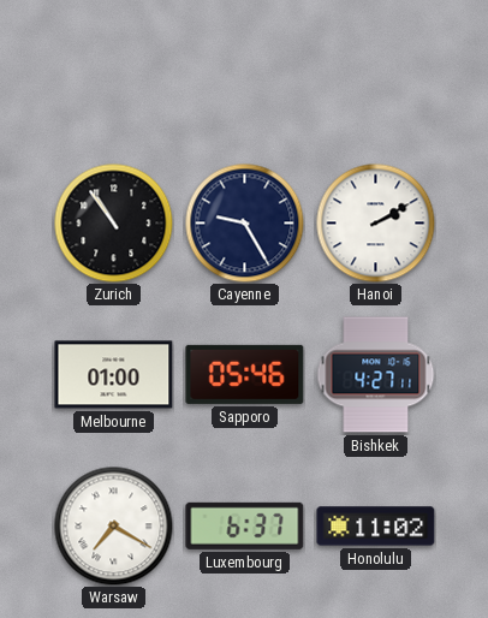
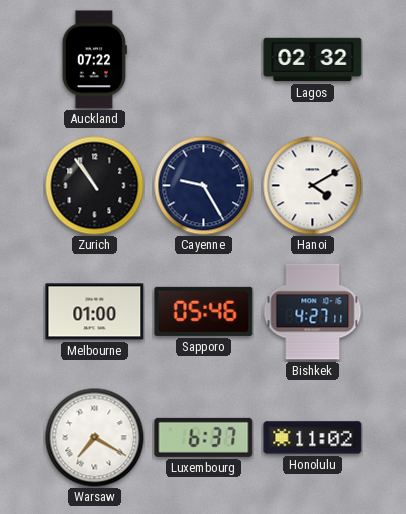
Auckland: none -> 07:22 (94, 60)
Lagos: none -> 02:32 (313, 60)
Hanoi: 2:10 -> 4:10 (313, 186)
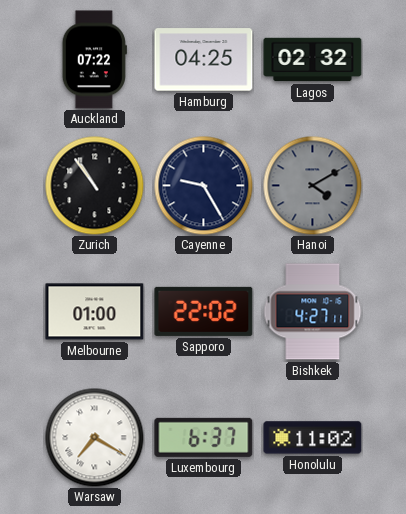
Hamburg: none -> 04:25 (204, 60)
Hanoi dial: white -> grey (313, 186)
Sapporo: 05:46 -> 22:02 (204, 311)
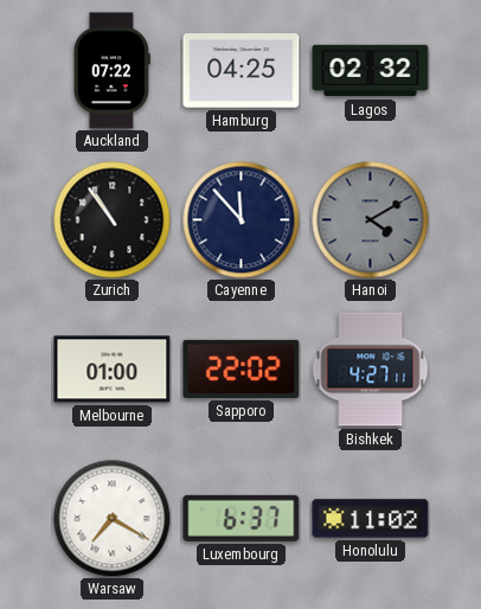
Cayenne: 9:25 -> 11:53 (242, 220)
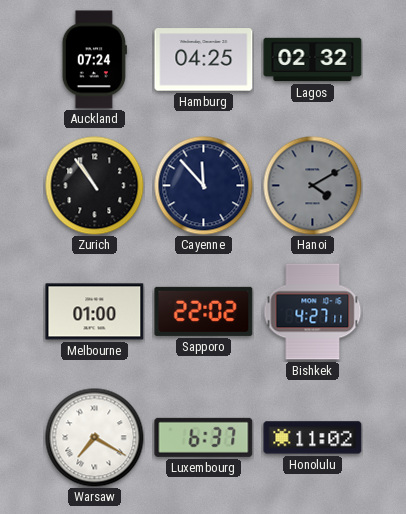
Auckland: 07:22 -> 07:24 (94, 60)
